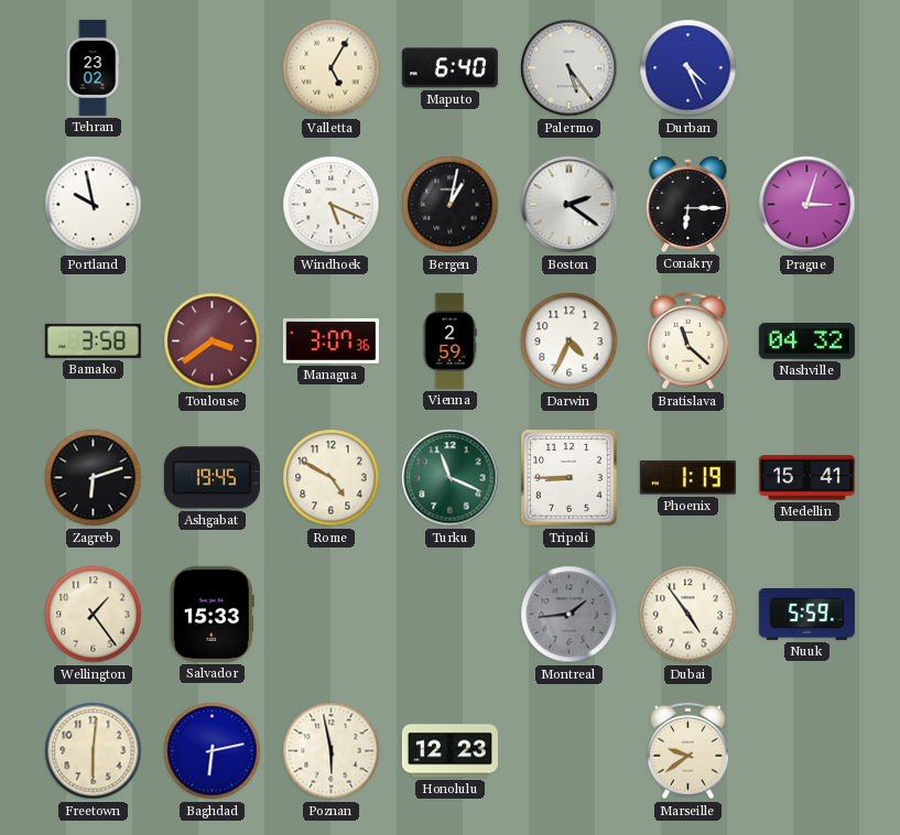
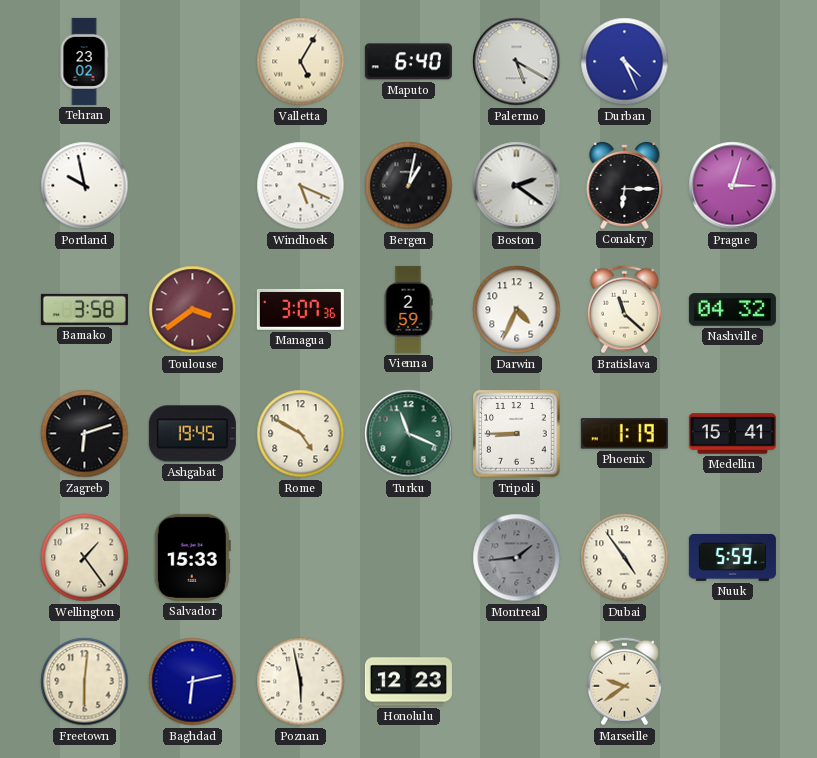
Palermo: 5:24 -> 5:20 (517, 62)
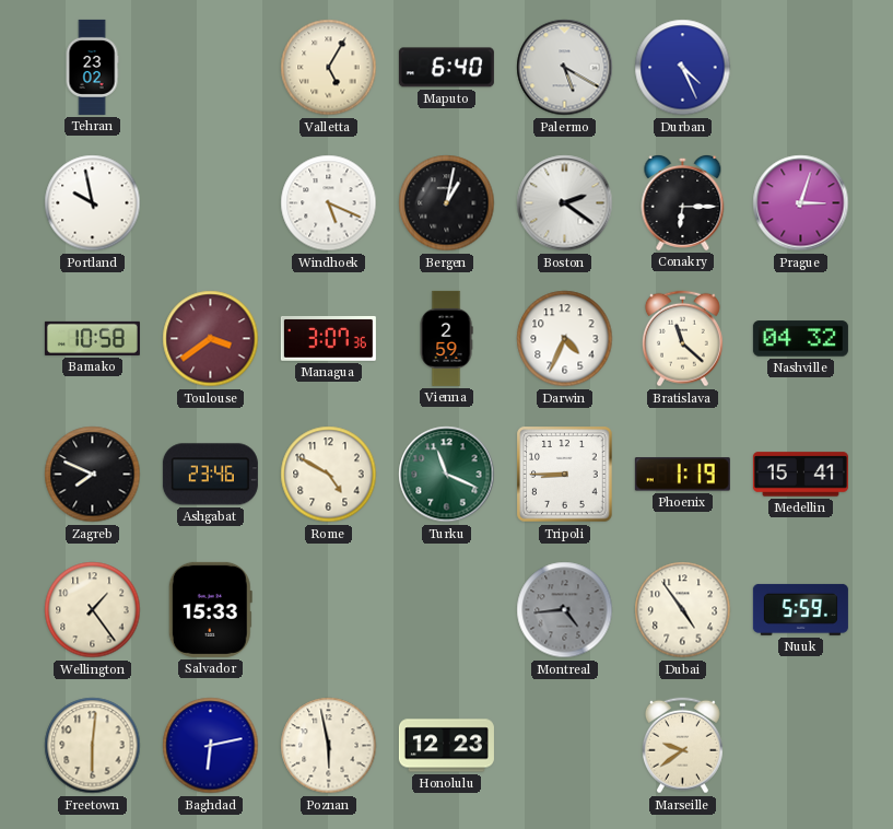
Bamako: 3:58 -> 10:58 (92, 338)
Zagreb: 6:12 -> 7:49 (93, 475)
Ashgabat: 19:45 -> 23:46 (210, 475)
Montreal: 1:44 -> 4:44 (565, 610)
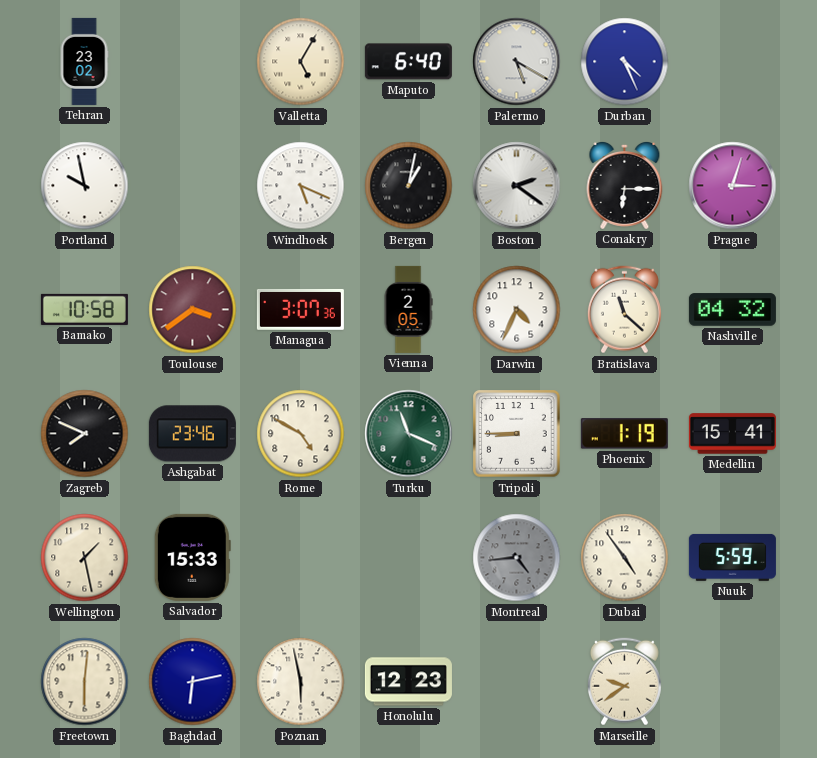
Vienna: 2:59 -> 2:05 (408, 309)
Wellington: 1:24 -> 1:28 (85, 558)
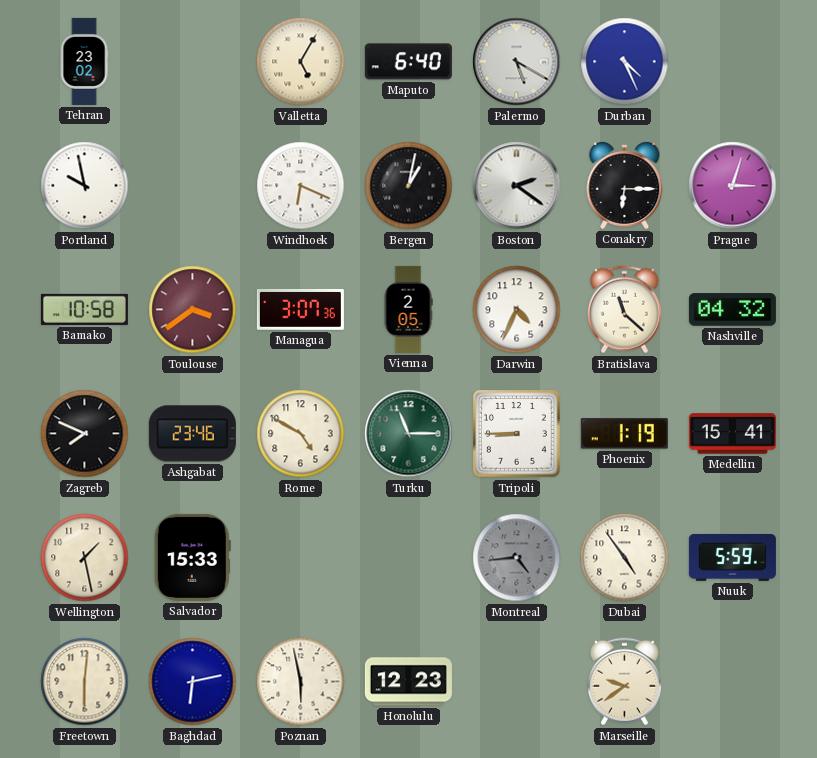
Windhoek: 5:19 -> 6:19 (301, 186)
Turku: 11:19 -> 11:15 (409, 434)
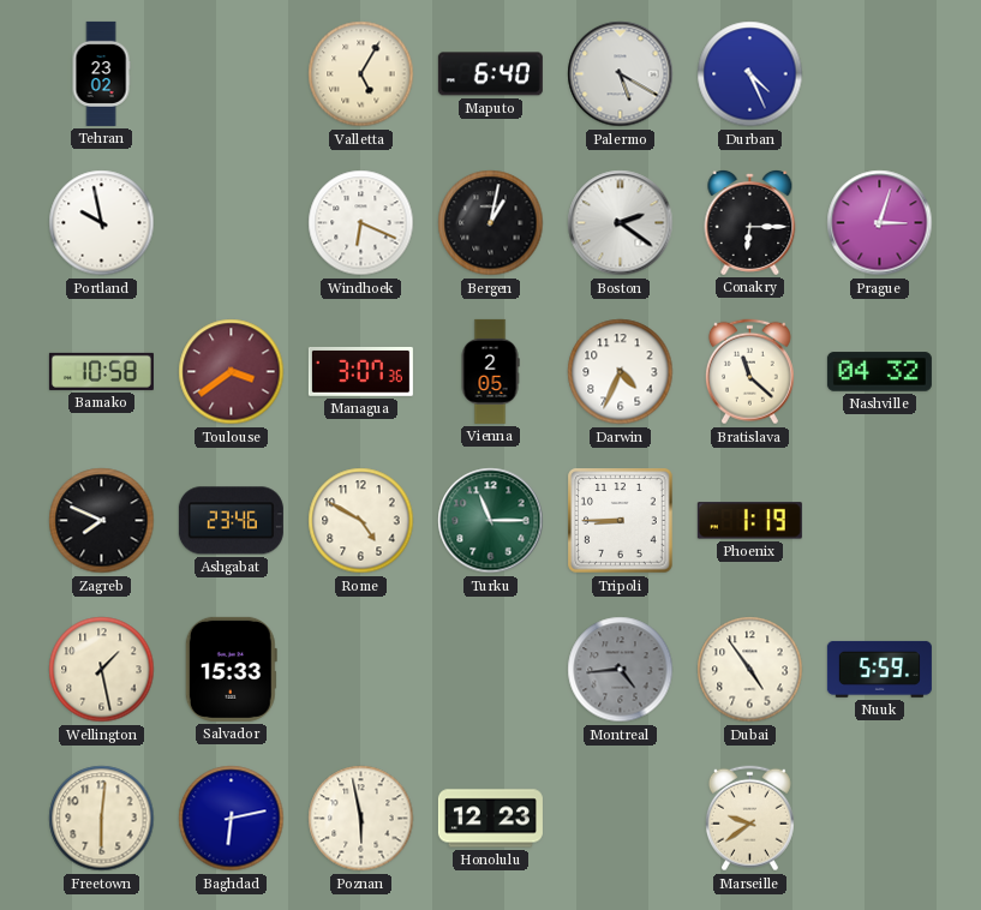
Medellin: 15:41 -> none (732, 434)
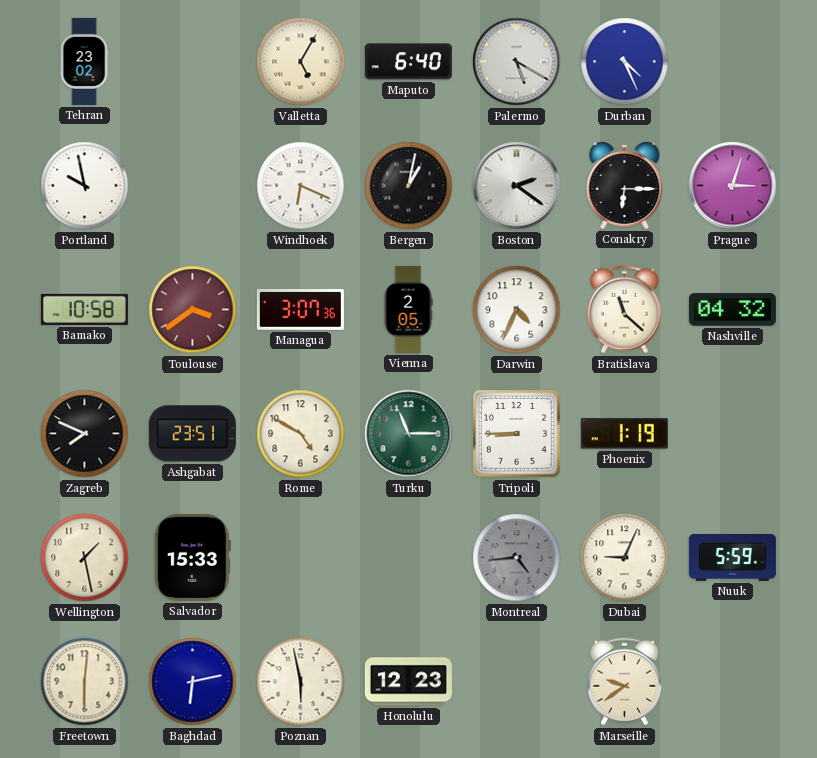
Ashgabat: 23:46 -> 23:51 (192, 434)
Dubai: 4:54 -> 9:04 (625, 558)
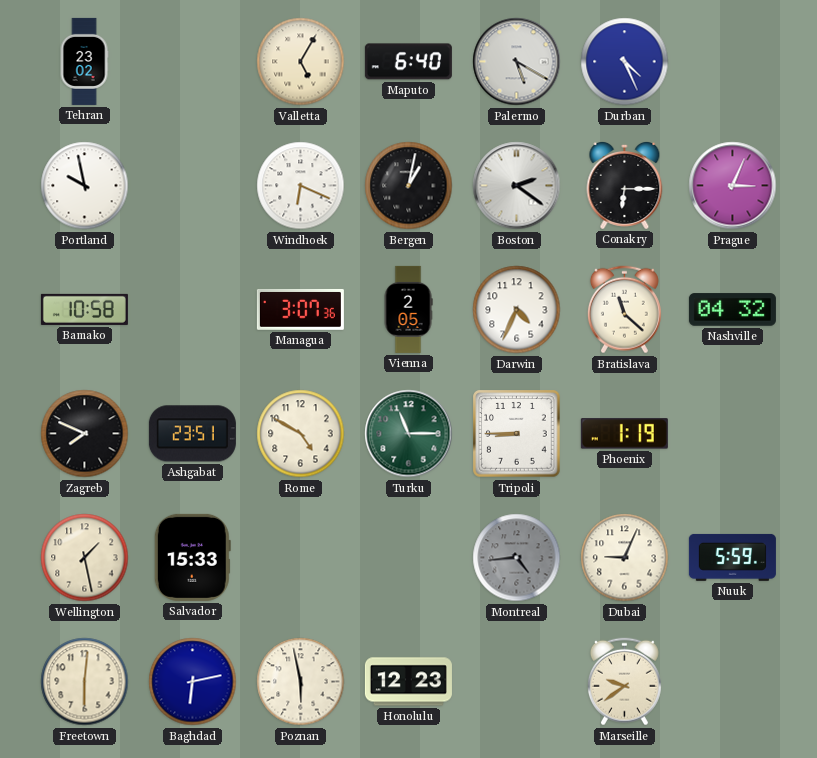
Prague: 3:03 -> 3:04 (733, 186)
Toulouse: 3:39 -> none (193, 310)
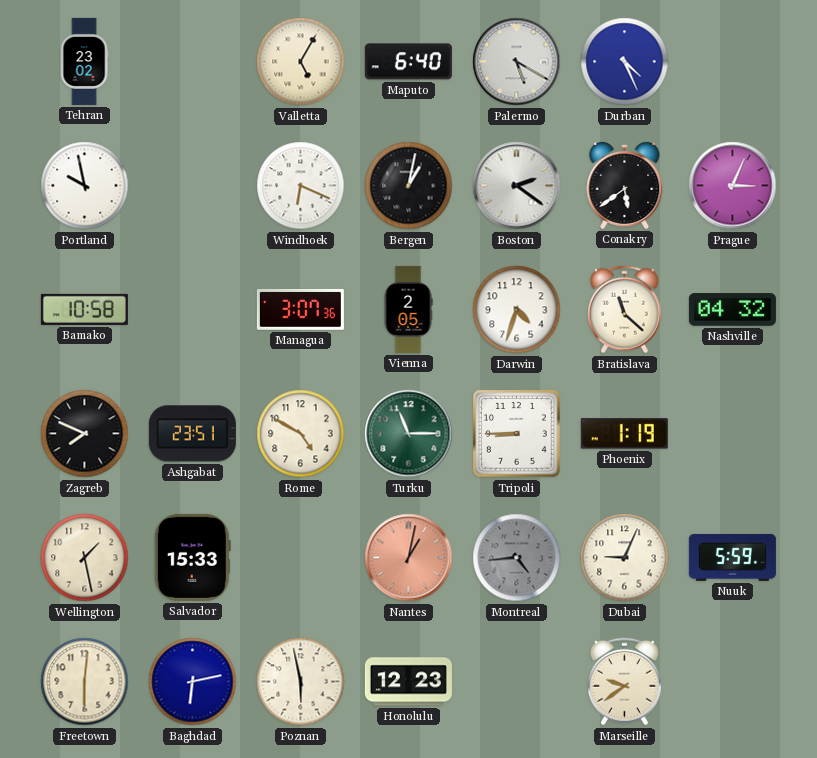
Conakry: 6:15 -> 5:39 (625, 185)
Darwin: 4:34 -> 4:33 (517, 310)
Nantes: none -> 1:02 (409, 558)
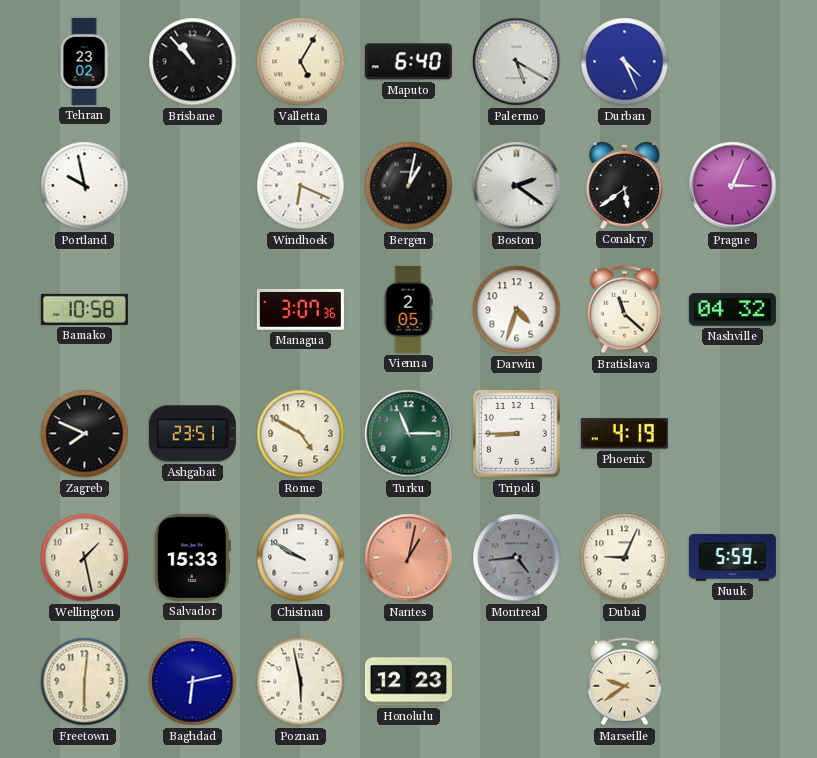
Brisbane: none -> 10:53 (193, 62)
Phoenix: 1:19 -> 4:19 (624, 434)
Chisinau: none -> 9:50 (301, 558)
